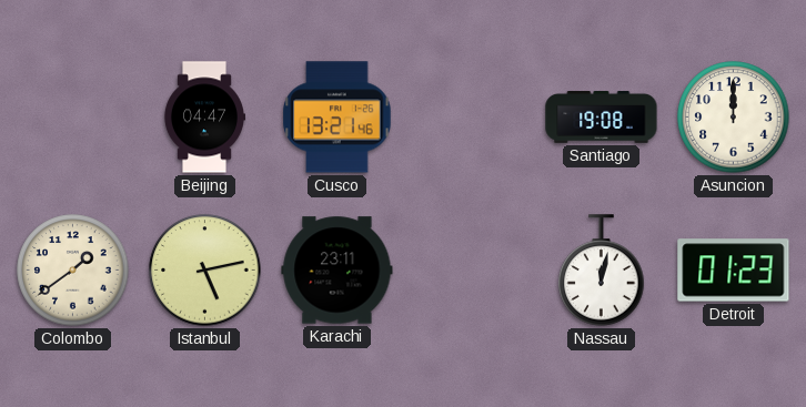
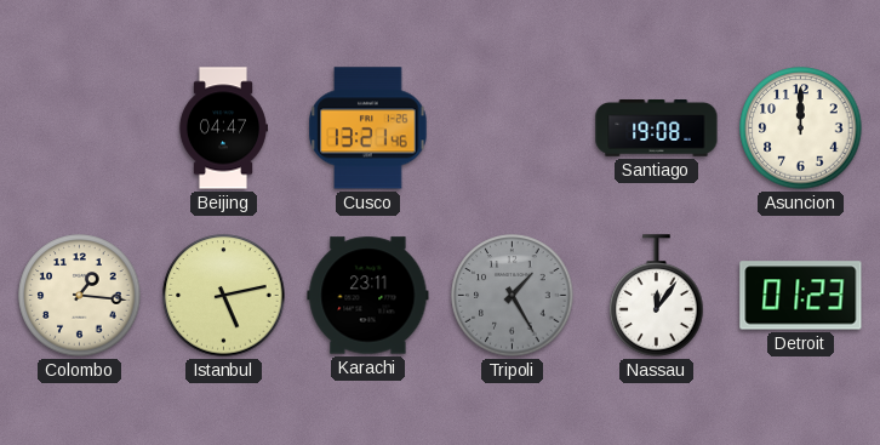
Colombo: 1:39 -> 1:16 (80, 296)
Tripoli: none -> 1:25 (513, 296)
Nassau: 12:02 -> 12:06 (657, 296)
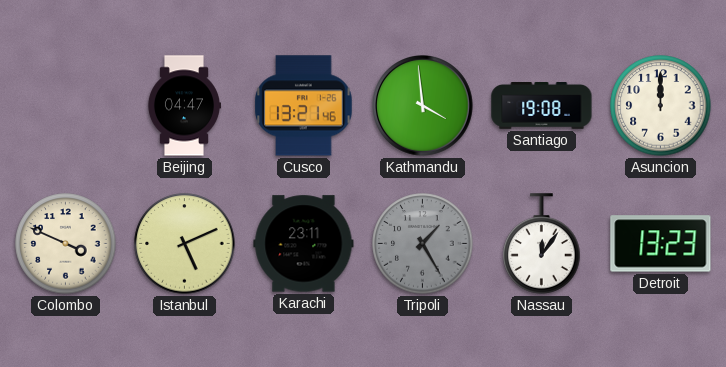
Kathmandu: none -> 3:59 (423, 106)
Colombo: 1:16 -> 3:49 (66, 244)
Istanbul: 5:13 -> 5:11 (185, 244)
Detroit: 01:23 -> 13:23 (661, 244)
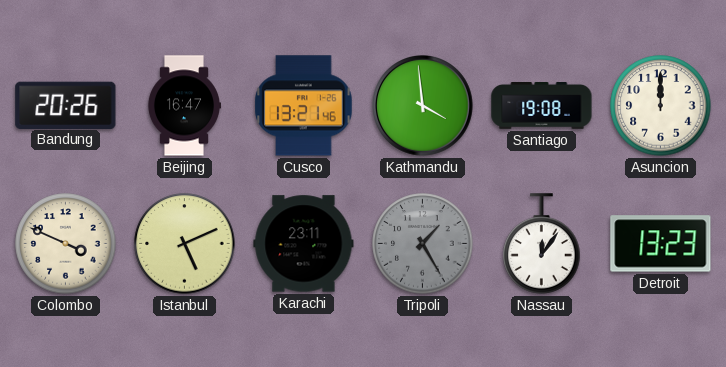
Bandung: none -> 20:26 (66, 105)
Beijing: 04:47 -> 16:47 (183, 106)
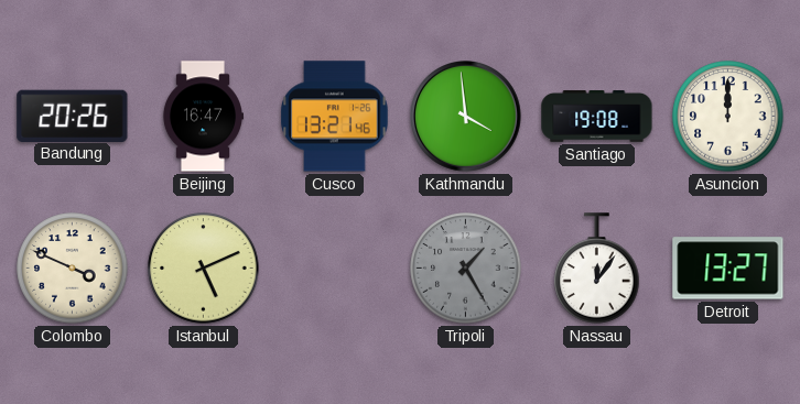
Karachi: 23:11 -> none (304, 244)
Detroit: 13:23 -> 13:27 (728, 269)
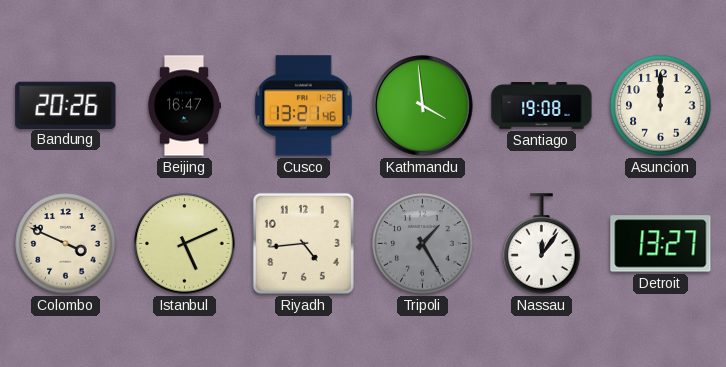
Riyadh: none -> 4:44 (303, 243)
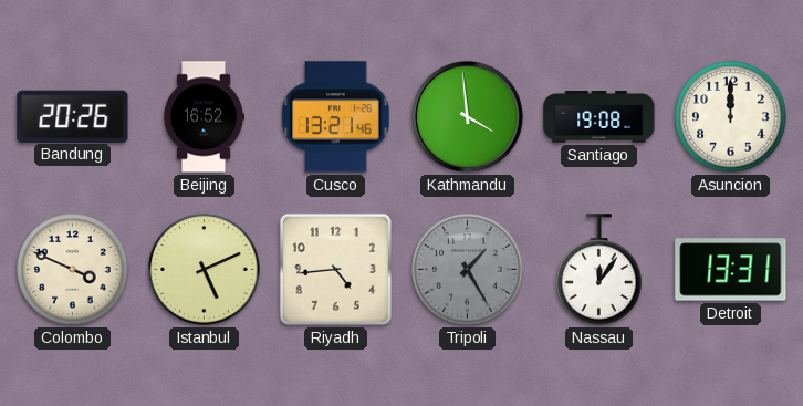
Beijing: 16:47 -> 16:52 (202, 117)
Detroit: 13:27 -> 13:31 (731, 270)
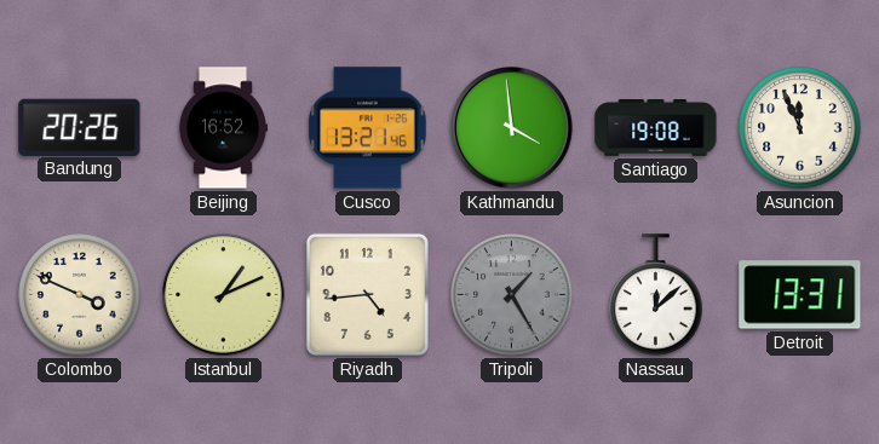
Asuncion: 12:00 -> 11:56 (800, 128)
Istanbul: 5:11 -> 1:11 (224, 295)
Nassau: 12:06 -> 12:08 (656, 295)
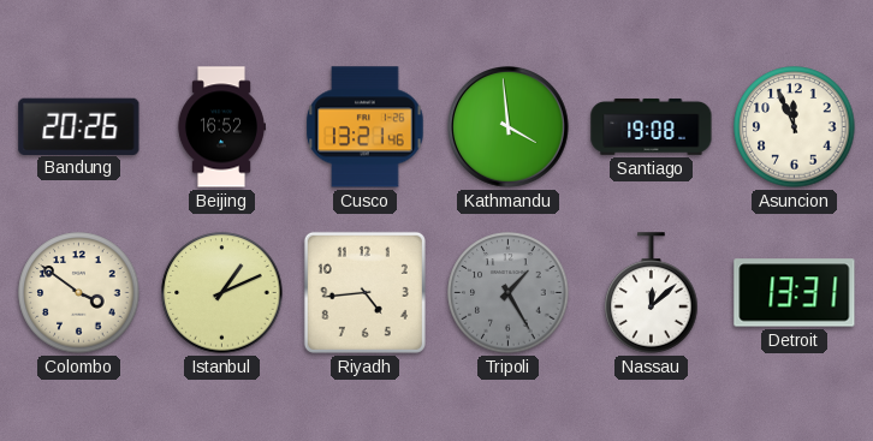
Colombo: 3:49 -> 3:51 (79, 293)
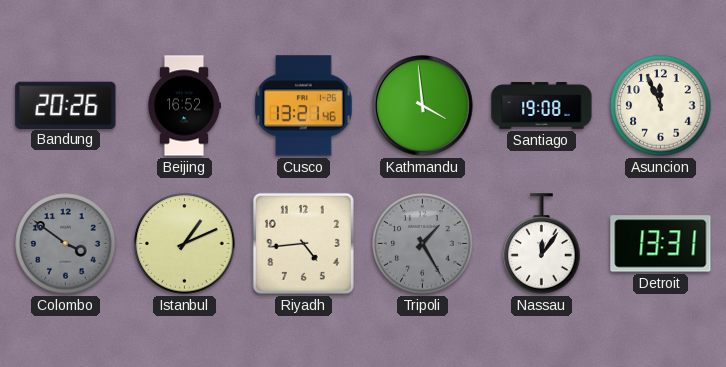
Colombo dial: cream -> grey (66, 244)
Nassau: 12:08 -> 12:06 (542, 244)
